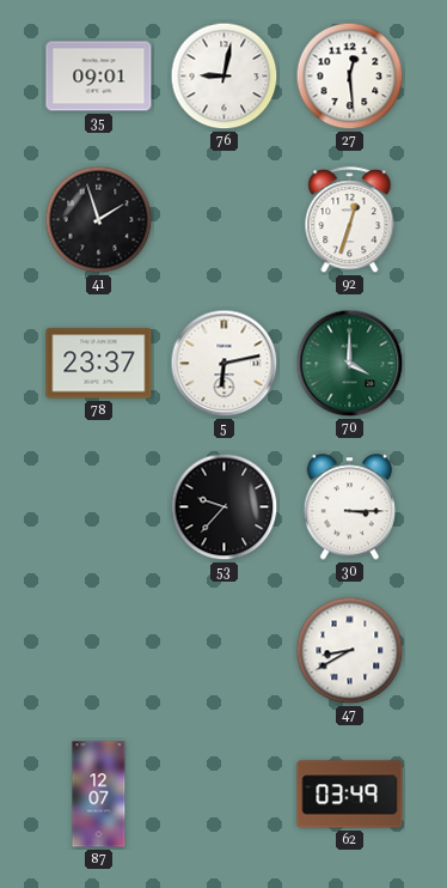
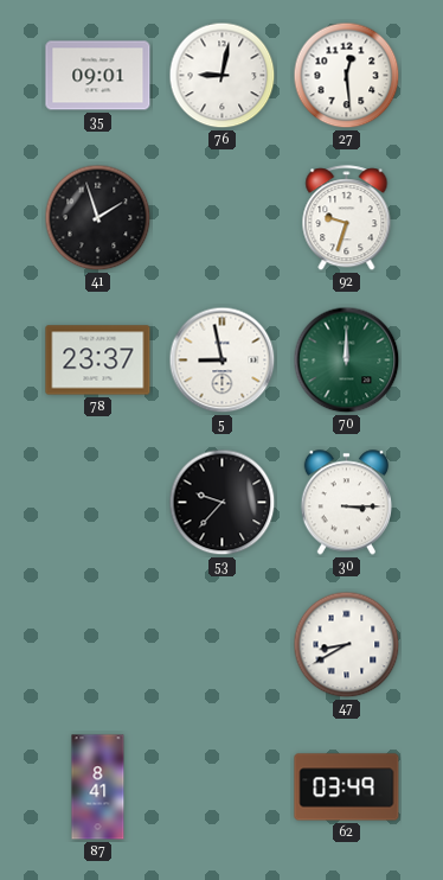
92: 12:33 -> 9:33 (347, 218)
5: 6:13 -> 8:58 (223, 361)
70: 4:00 -> 12:00 (347, 361)
87: 12:07 -> 8:41 (98, 787)
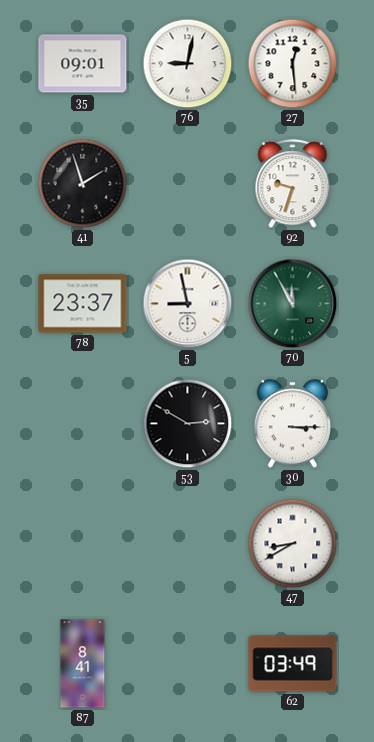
70: 12:00 -> 11:55 (293, 304)
53: 9:37 -> 2:50 (188, 424)
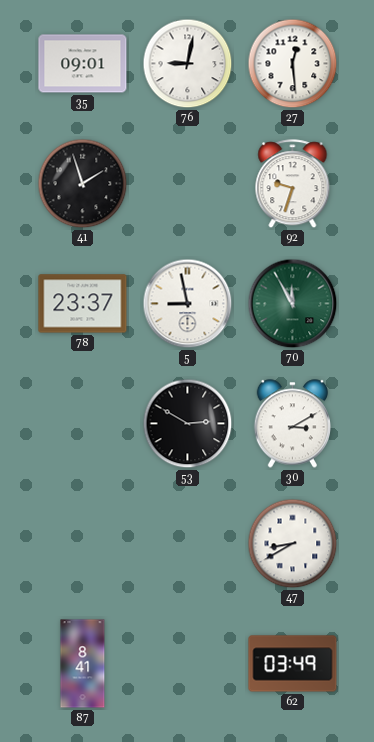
30: 3:15 -> 3:10 (292, 424)
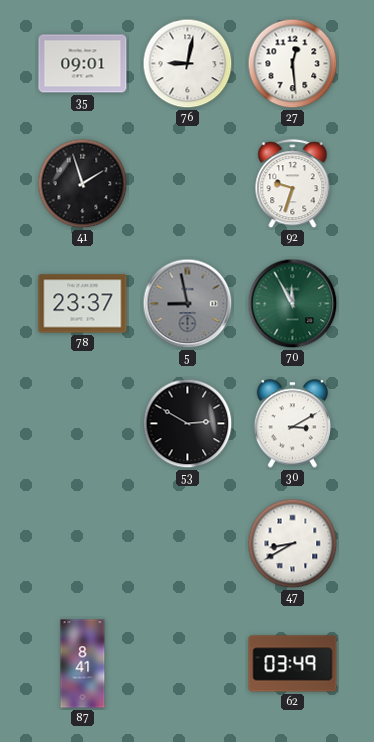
5 dial: white -> grey (188, 304)
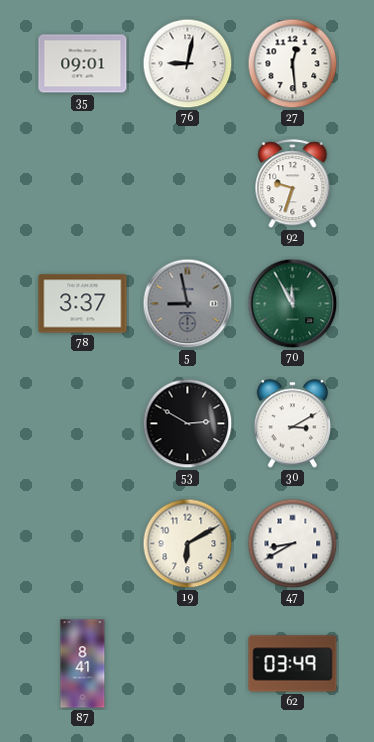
41: 1:57 -> none (83, 184)
78: 23:37 -> 3:37 (83, 304)
19: none -> 6:10 (188, 544)
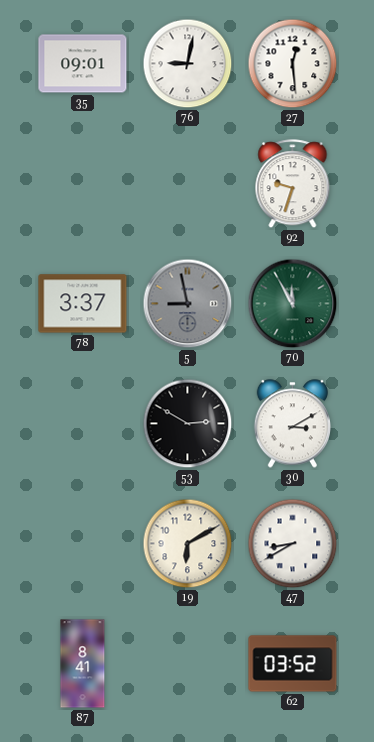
62: 03:49 -> 03:52 (293, 664)
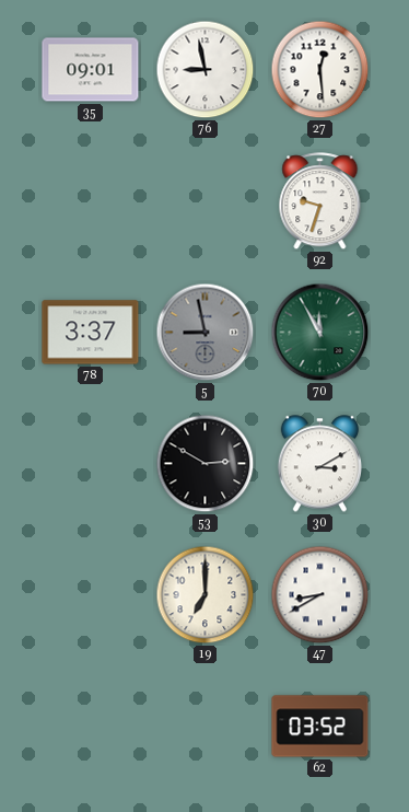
76: 9:02 -> 8:58 (206, 70)
19: 6:10 -> 7:00 (206, 595)
87: 8:41 -> none (83, 664)
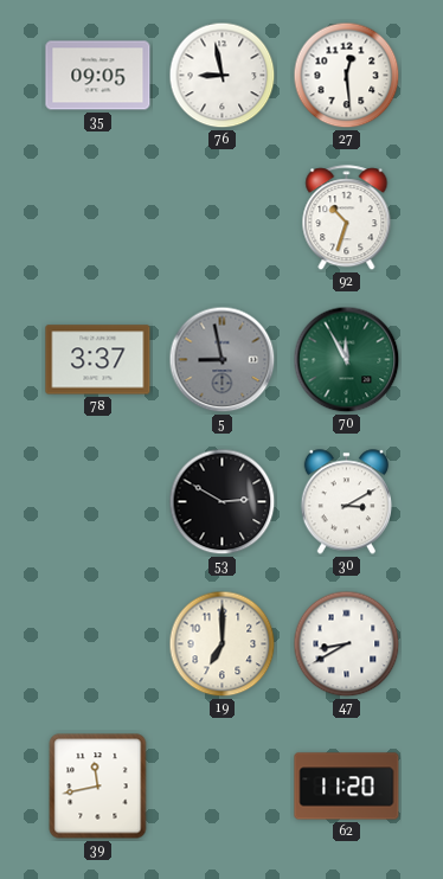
35: 09:01 -> 09:05 (98, 76)
92: 9:33 -> 10:33 (347, 218)
39: none -> 11:43 (98, 787)
62: 03:52 -> 11:20 (347, 787)
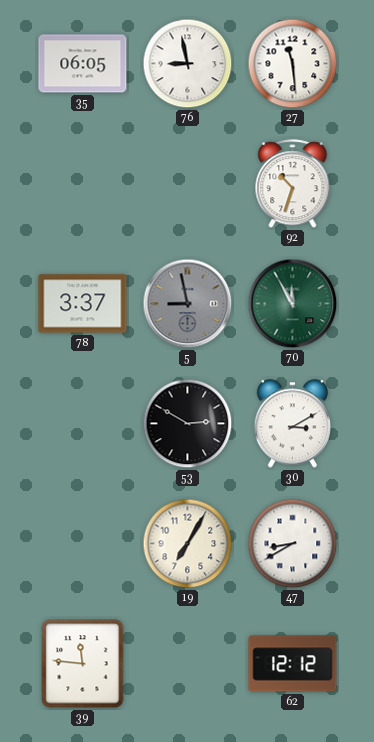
35: 09:05 -> 06:05 (83, 64)
27: 12:29 -> 11:29 (293, 64)
19: 7:00 -> 7:05 (188, 544)
39: 11:43 -> 11:46 (83, 664)
62: 11:20 -> 12:12 (293, 664)
